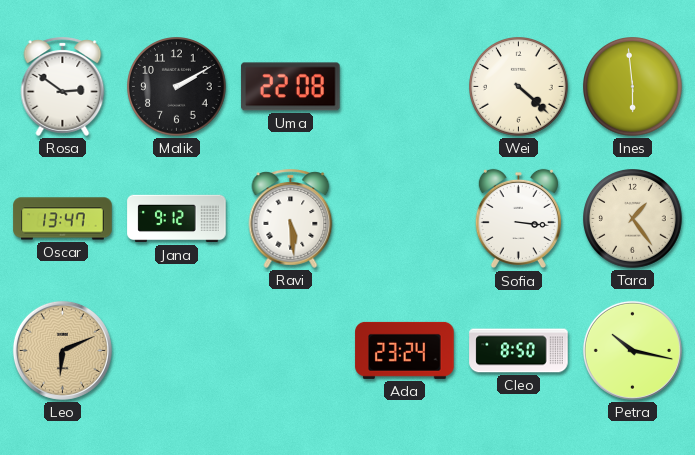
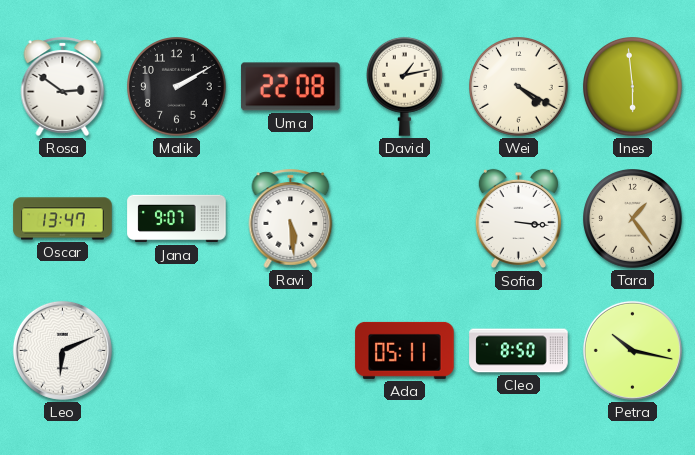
David: none -> 1:13 (404, 86)
Wei: 4:22 -> 4:20 (519, 87)
Jana: 9:12 -> 9:07 (177, 219)
Leo dial: champagne -> white (62, 350)
Ada: 23:24 -> 05:11 (405, 350)
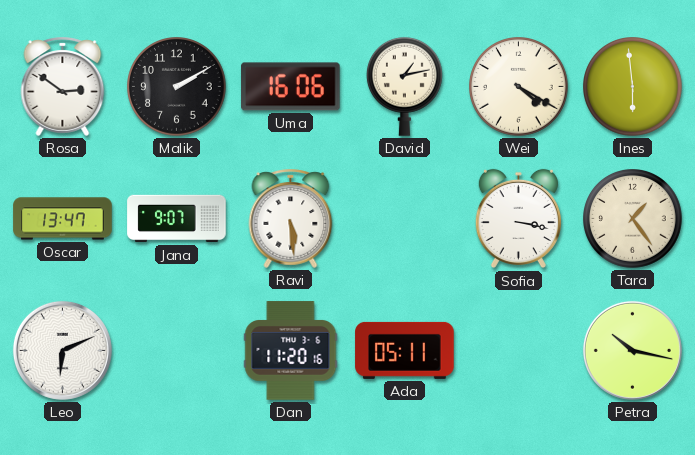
Uma: 22:08 -> 16:06 (291, 87)
Sofia: 3:16 -> 3:17 (518, 219)
Dan: none -> 11:20 (291, 351)
Cleo: 8:50 -> none (519, 351)
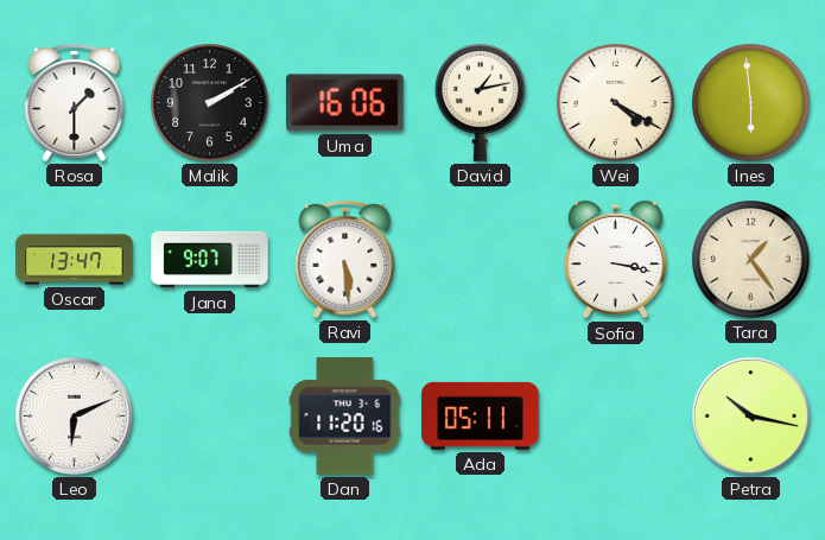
Rosa: 2:51 -> 1:30 (75, 102)
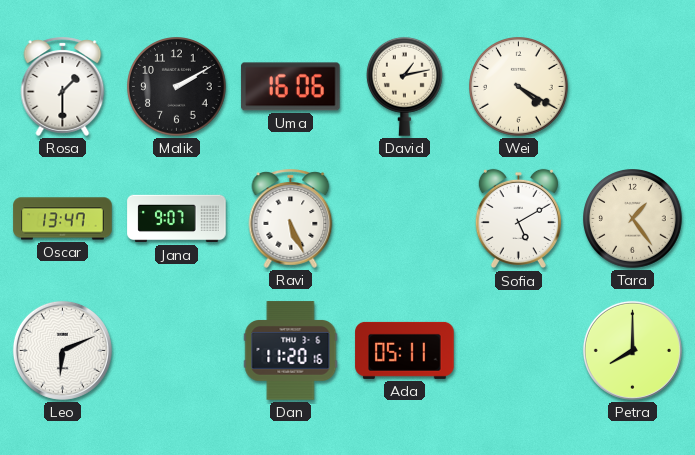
Ines: 5:59 -> none (751, 103)
Ravi: 5:29 -> 5:26 (291, 218)
Sofia: 3:17 -> 5:10 (518, 219)
Petra: 10:17 -> 8:00 (632, 350)
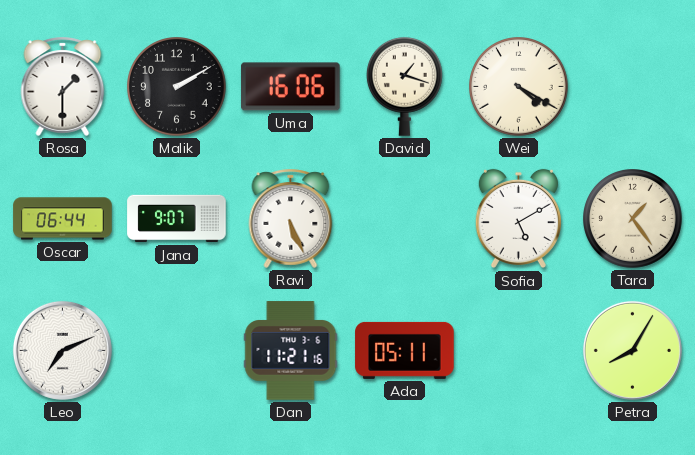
David: 1:13 -> 1:18 (404, 86)
Oscar: 13:47 -> 06:44 (63, 219)
Leo: 6:11 -> 7:11 (62, 350)
Dan: 11:20 -> 11:21 (291, 351)
Petra: 8:00 -> 8:05 (632, 350)
